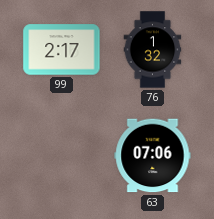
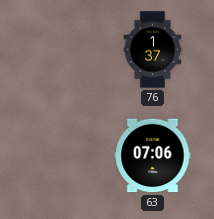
99: 2:17 -> none (62, 50)
76: 1:32 -> 1:37 (153, 50)
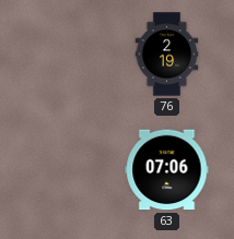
76: 1:37 -> 2:19 (167, 55)
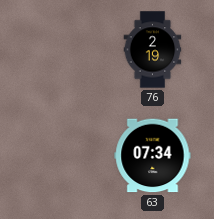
63: 07:06 -> 07:34 (153, 156)
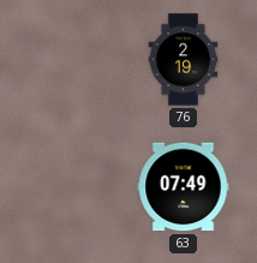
63: 07:34 -> 07:49 (184, 187)
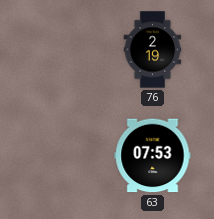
63: 07:49 -> 07:53 (153, 156)
